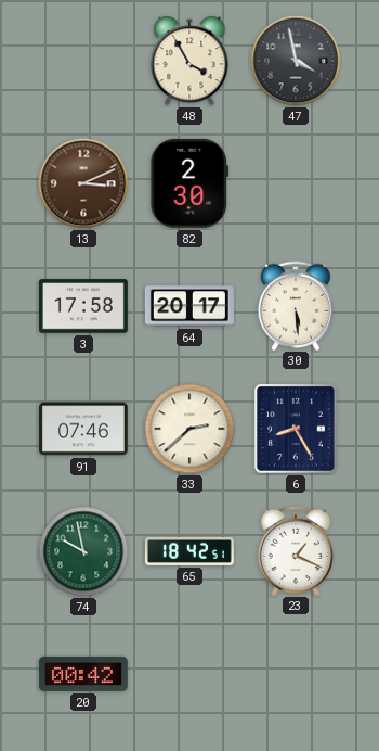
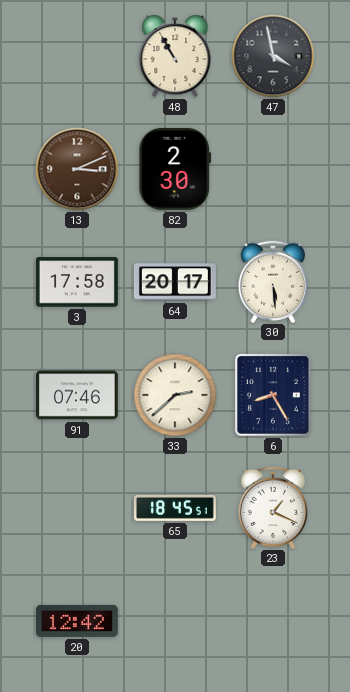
48: 3:55 -> 10:55 (175, 56)
74: 9:58 -> none (83, 551)
65: 18:42 -> 18:45 (175, 508)
20: 00:42 -> 12:42 (77, 621)
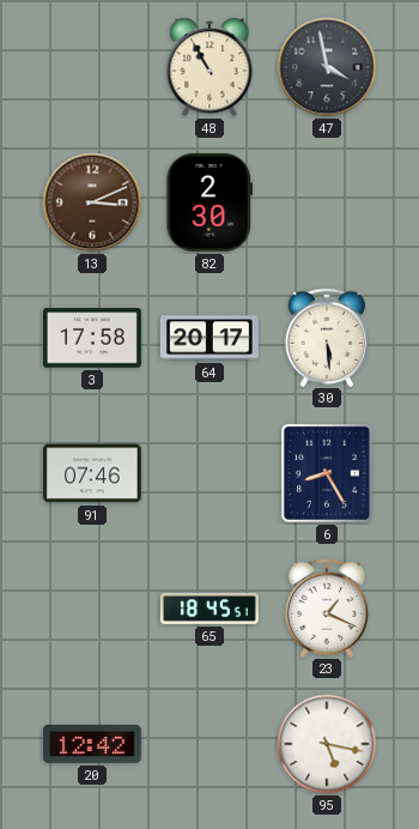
33: 2:38 -> none (175, 395)
95: none -> 5:17 (327, 744)
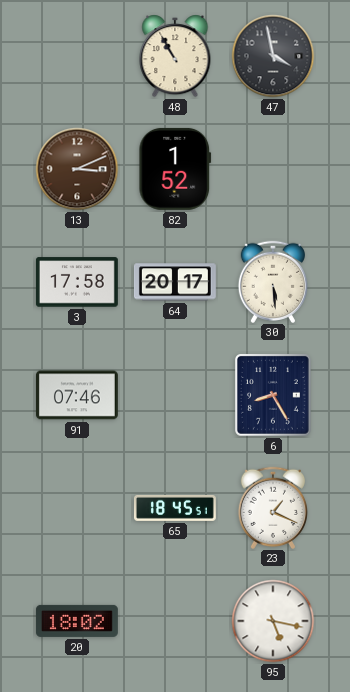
82: 2:30 -> 1:52 (175, 169)
20: 12:42 -> 18:02 (77, 621)
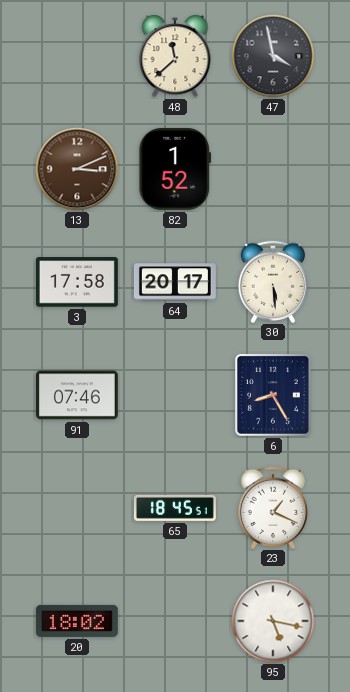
48: 10:55 -> 11:38 (175, 56)
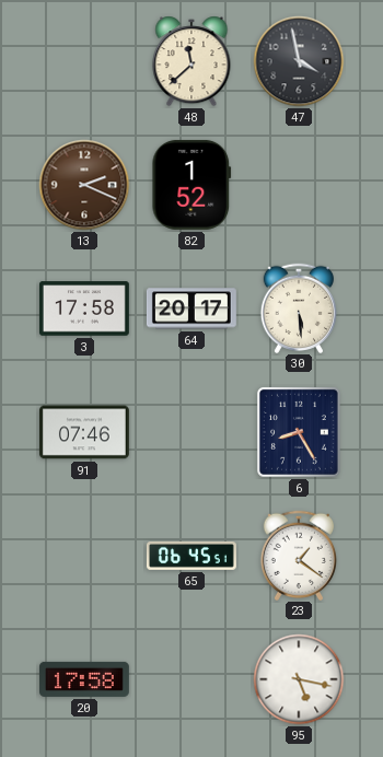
13: 3:11 -> 2:19 (84, 185)
65: 18:45 -> 06:45 (191, 556)
23: 1:19 -> 1:21 (298, 555)
20: 18:02 -> 17:58 (84, 679)
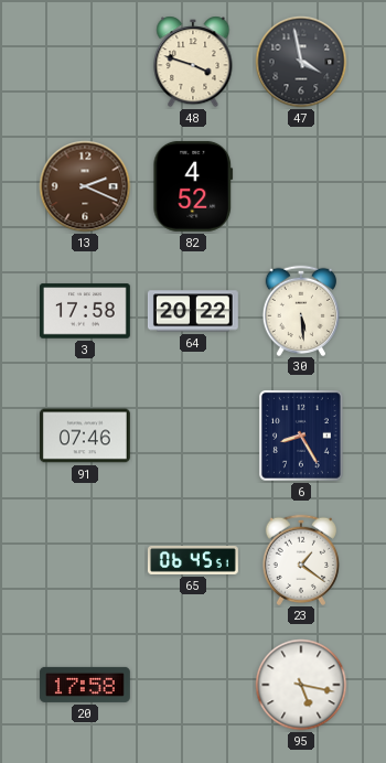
48: 11:38 -> 3:48 (193, 62)
82: 1:52 -> 4:52 (193, 186)
64: 20:17 -> 20:22 (193, 311)
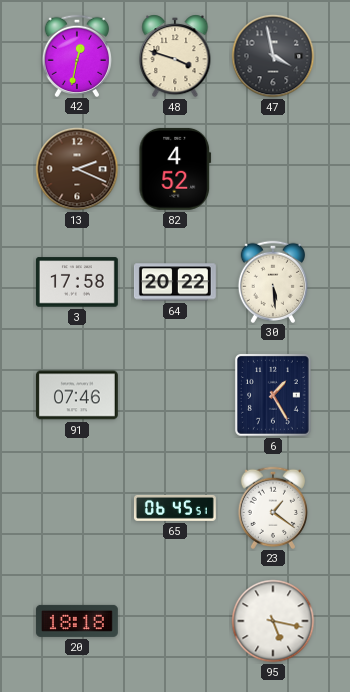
42: none -> 12:32 (76, 55)
6: 8:25 -> 1:25 (273, 396)
20: 17:58 -> 18:18 (77, 621)
